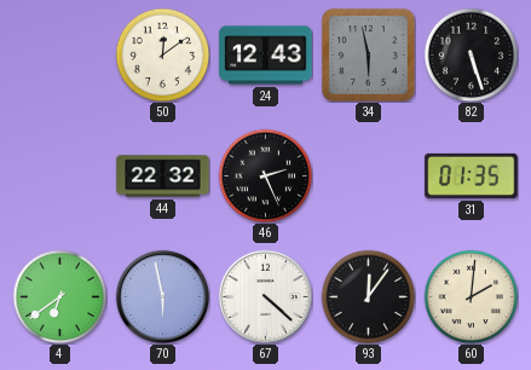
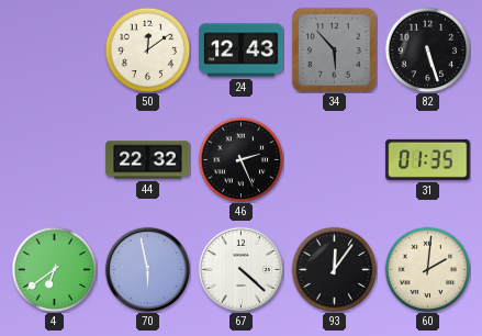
34: 5:58 -> 5:53 (335, 51)
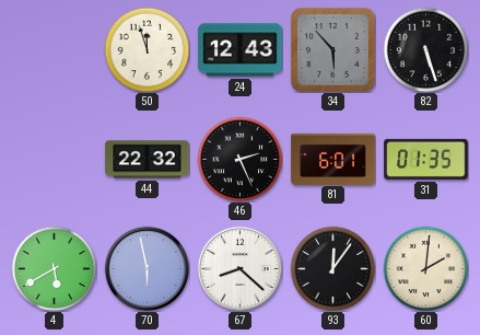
50: 12:09 -> 11:57 (147, 49)
81: none -> 6:01 (333, 159)
4: 6:39 -> 5:40 (54, 268)
67: 4:22 -> 8:22 (239, 268)
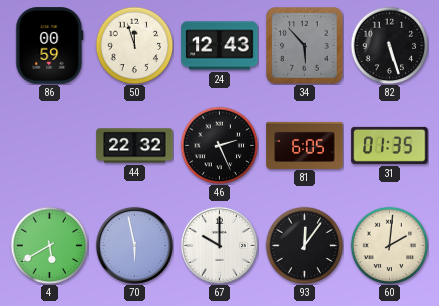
86: none -> 00:59 (50, 46)
81: 6:01 -> 6:05 (305, 145)
67: 8:22 -> 10:00 (219, 245)
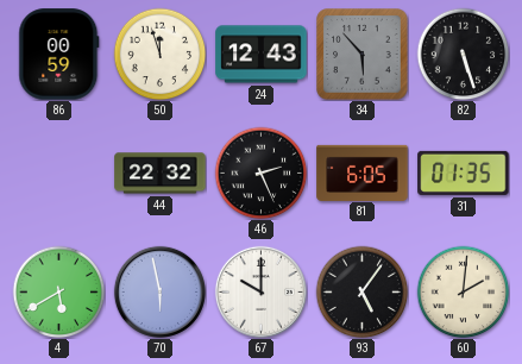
93: 12:06 -> 5:06 (361, 291)
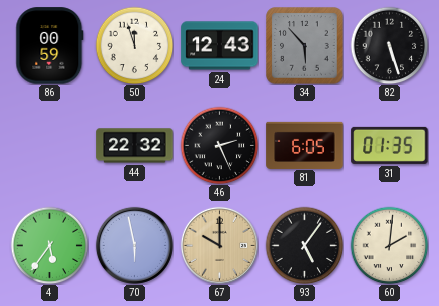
4: 5:40 -> 5:36 (49, 245)
67 dial: white -> champagne (219, 245)
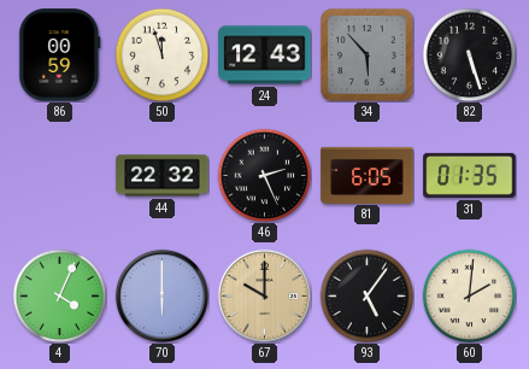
4: 5:36 -> 4:04 (59, 295)
70: 5:58 -> 6:00 (161, 295)
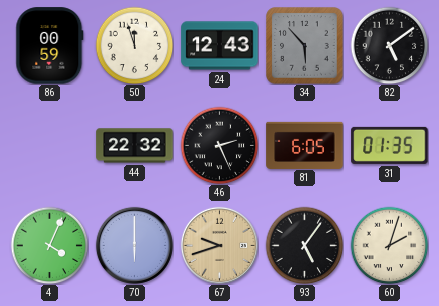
82: 5:27 -> 5:09 (389, 45)
67: 10:00 -> 9:42 (219, 245)
60: 2:01 -> 2:03 (389, 245)
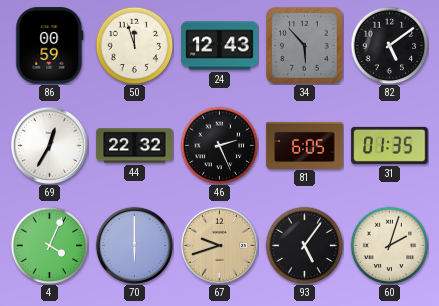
69: none -> 12:35 (49, 145)
